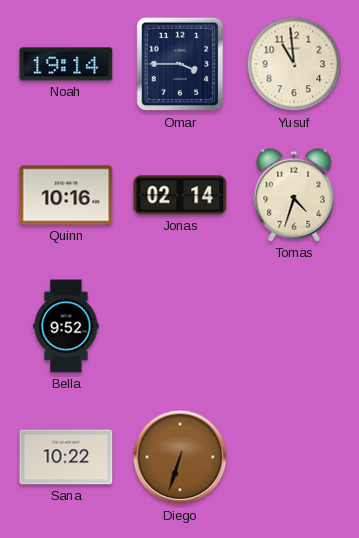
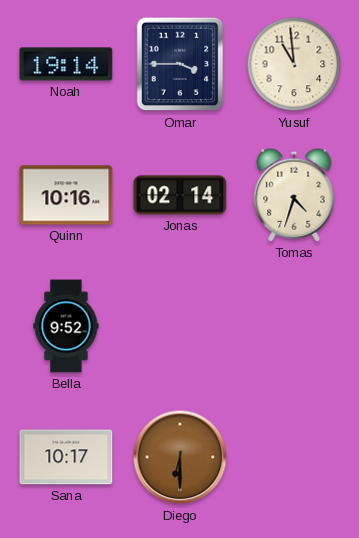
Sana: 10:22 -> 10:17 (66, 457)
Diego: 6:33 -> 6:30 (180, 457)
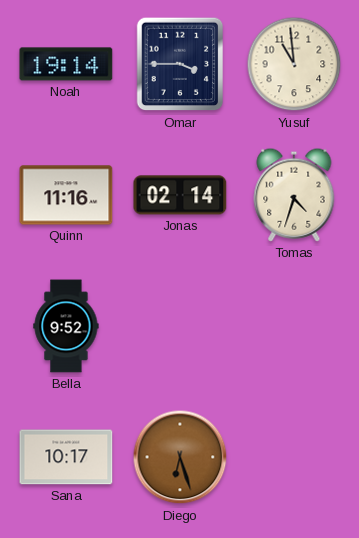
Quinn: 10:16 -> 11:16 (66, 195)
Diego: 6:30 -> 6:27 (180, 457)
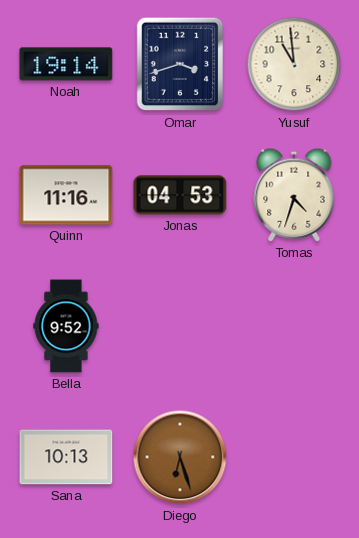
Omar: 3:45 -> 3:42 (180, 64)
Jonas: 02:14 -> 04:53 (180, 195)
Sana: 10:17 -> 10:13 (66, 457)
